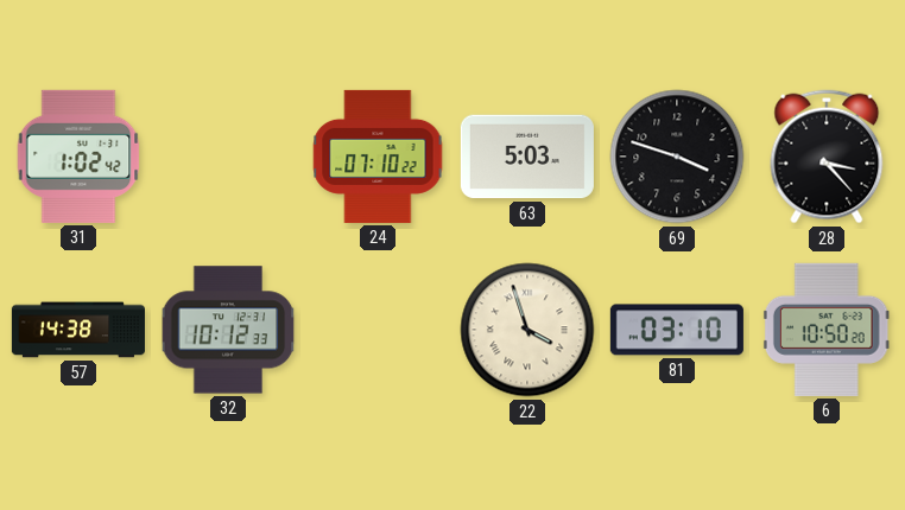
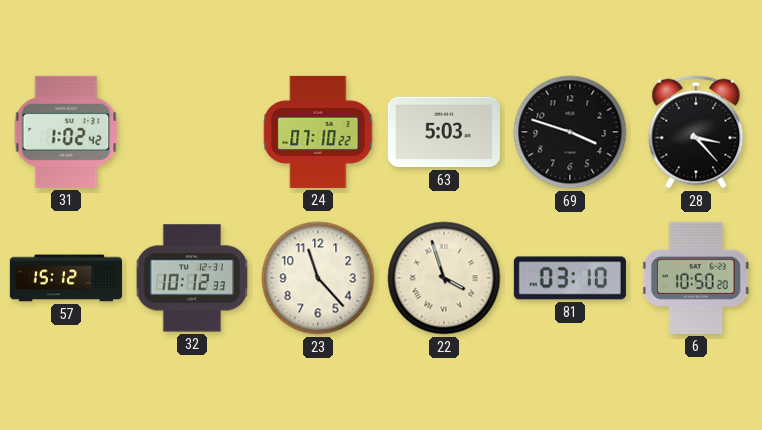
57: 14:38 -> 15:12 (66, 278)
23: none -> 11:23 (318, 278)
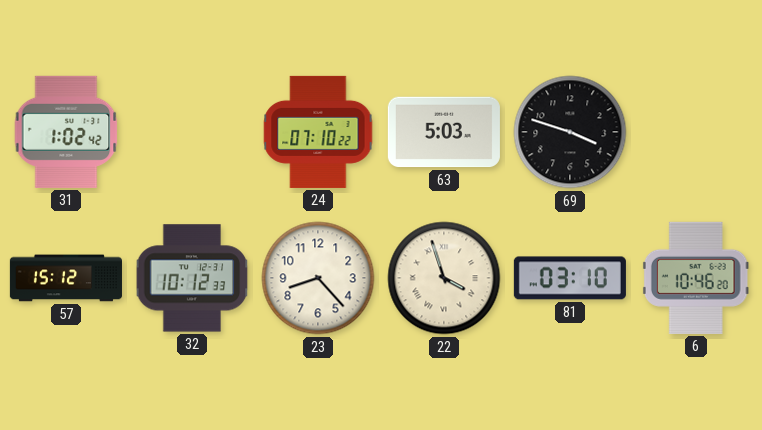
28: 3:23 -> none (696, 132)
23: 11:23 -> 8:23 (318, 278)
6: 10:50 -> 10:46 (696, 278)
